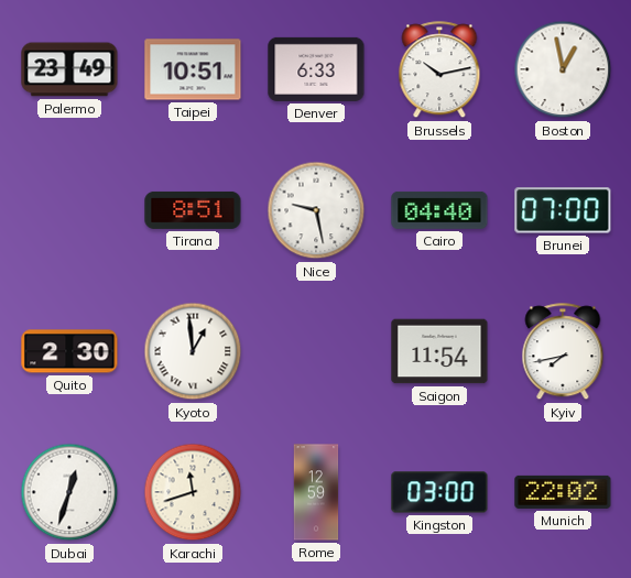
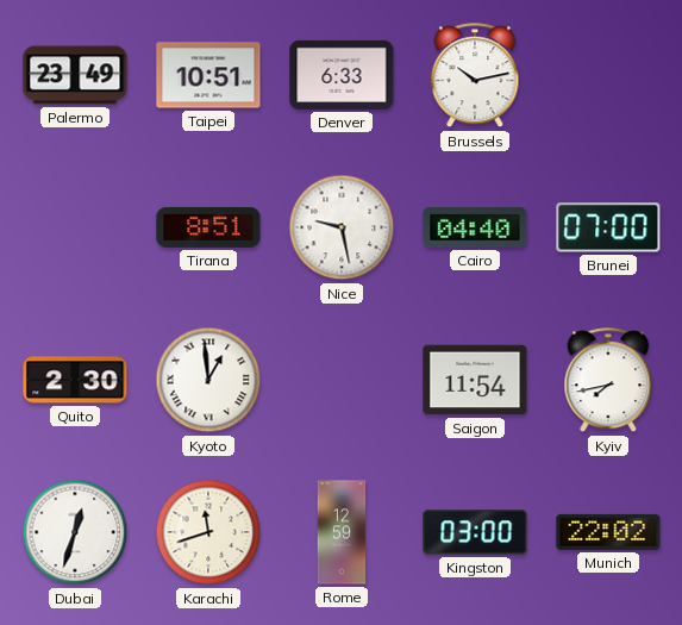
Boston: 12:58 -> none (563, 69)
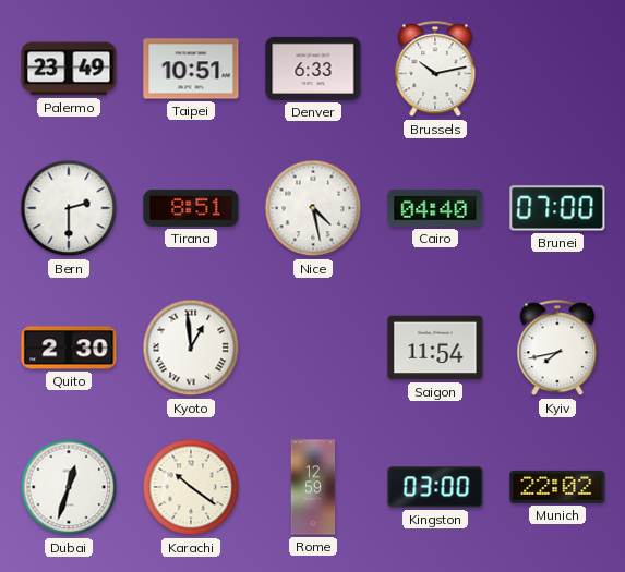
Bern: none -> 2:30 (69, 208)
Nice: 9:28 -> 4:28 (313, 208)
Karachi: 11:42 -> 10:21 (191, 487)
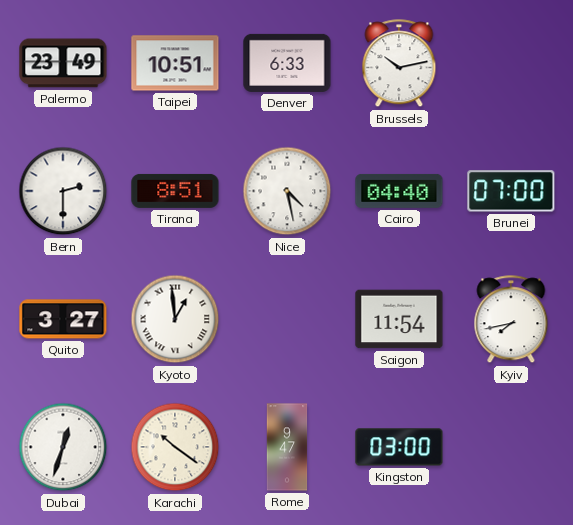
Quito: 2:30 -> 3:27 (63, 319)
Rome: 12:59 -> 9:47 (287, 447)
Munich: 22:02 -> none (557, 487)
